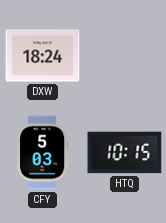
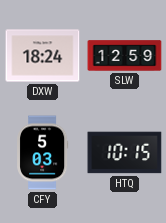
SLW: none -> 12:59 (125, 56)
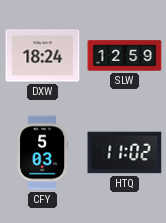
HTQ: 10:15 -> 11:02 (125, 153)
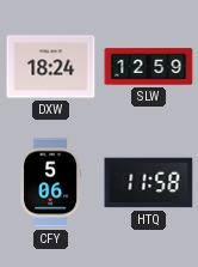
CFY: 5:03 -> 5:06 (51, 183)
HTQ: 11:02 -> 11:58 (149, 183)
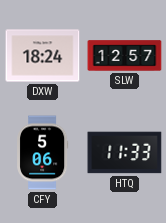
SLW: 12:59 -> 12:57 (125, 56)
HTQ: 11:58 -> 11:33 (125, 153)
